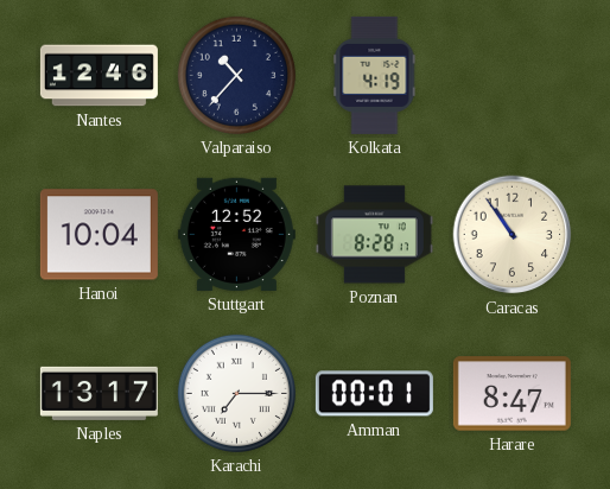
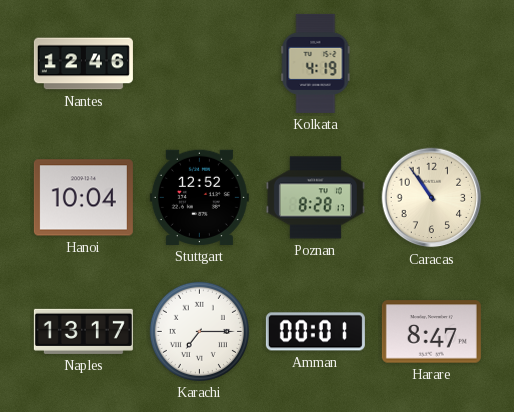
Valparaiso: 10:37 -> none (236, 75)
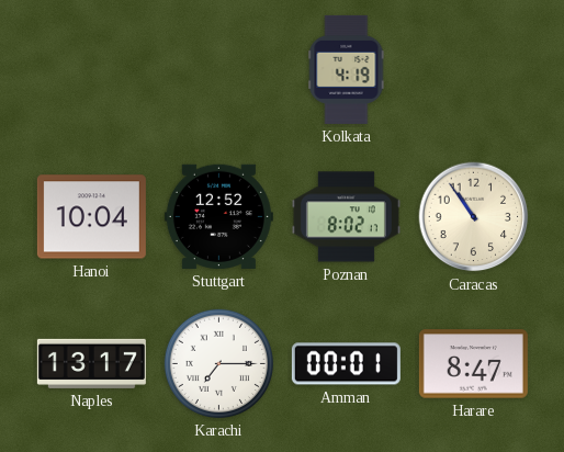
Nantes: 12:46 -> none (83, 64)
Poznan: 8:28 -> 8:02 (346, 217)
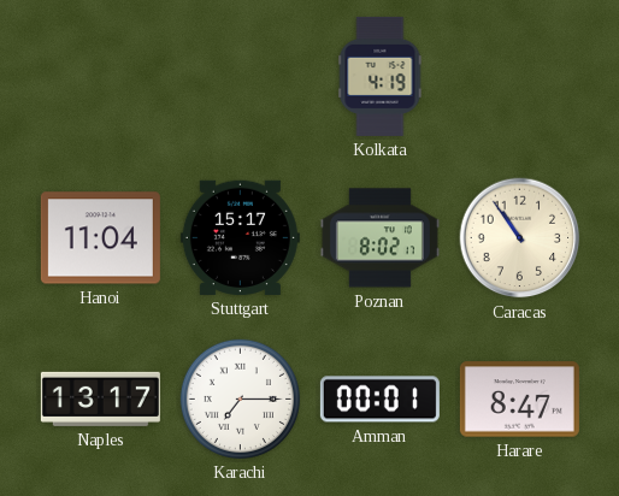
Hanoi: 10:04 -> 11:04 (100, 238)
Stuttgart: 12:52 -> 15:17 (240, 237)
